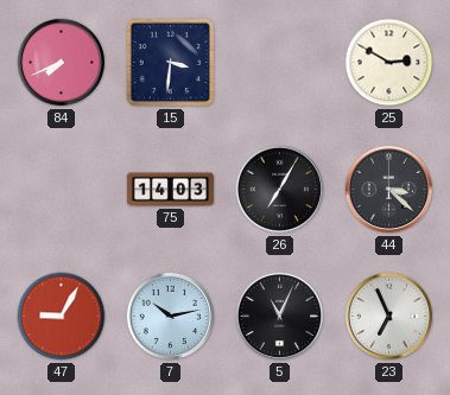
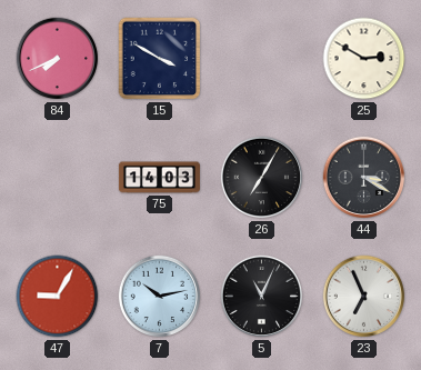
15: 3:31 -> 3:50 (160, 59)
44: 3:22 -> 3:20 (364, 178)
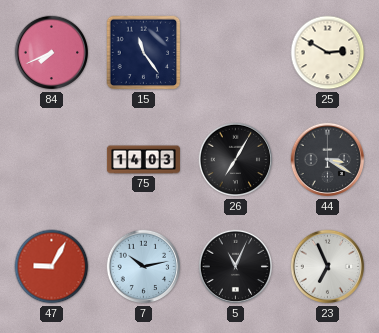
15: 3:50 -> 11:24 (144, 53)
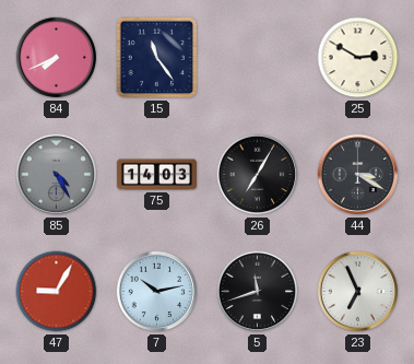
85: none -> 4:25 (57, 175)
5: 11:04 -> 11:42 (258, 292)
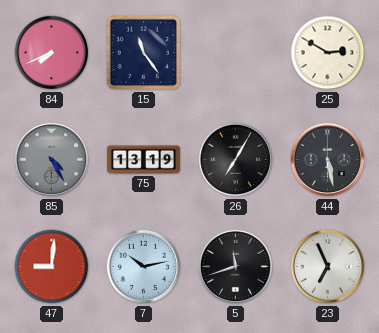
75: 14:03 -> 13:19 (143, 160)
44: 3:20 -> 5:28 (328, 160)
47: 9:05 -> 9:01 (52, 267)
